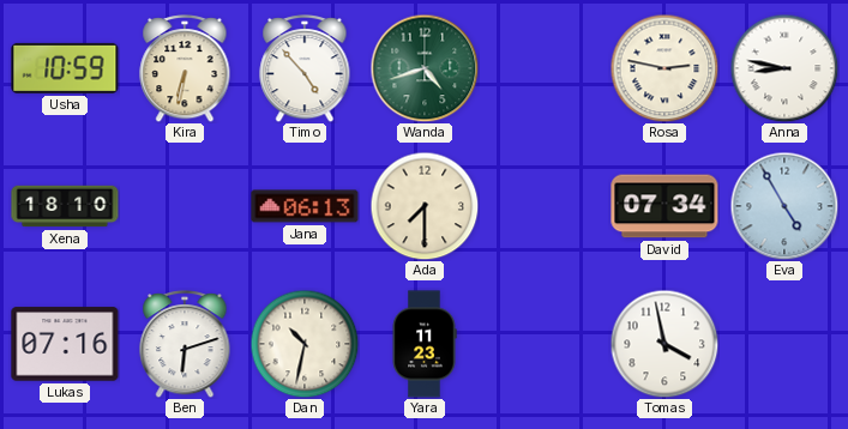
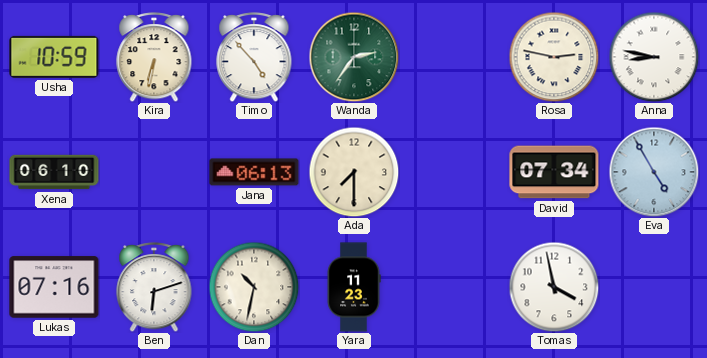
Wanda: 4:42 -> 2:36 (354, 57)
Xena: 18:10 -> 06:10 (54, 172)
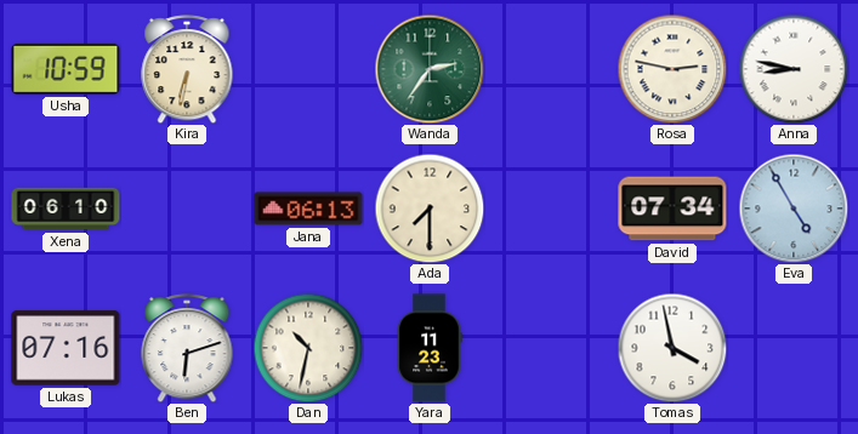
Timo: 4:53 -> none (254, 58)
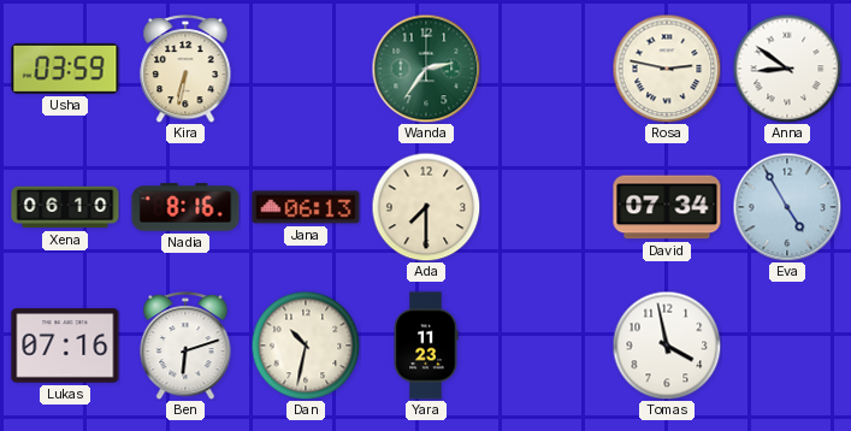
Usha: 10:59 -> 03:59 (65, 69)
Anna: 8:47 -> 8:51 (787, 69)
Nadia: none -> 8:16 (185, 207)
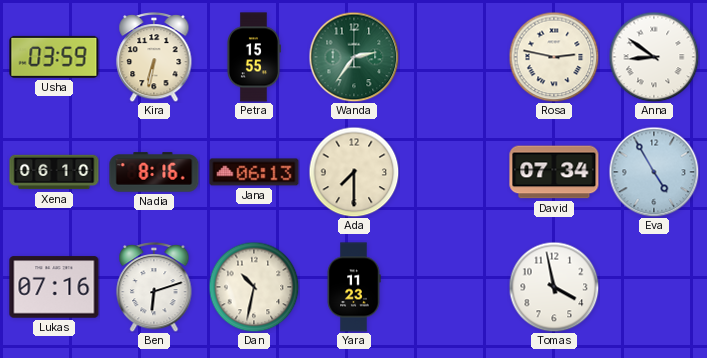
Petra: none -> 15:55 (253, 57)
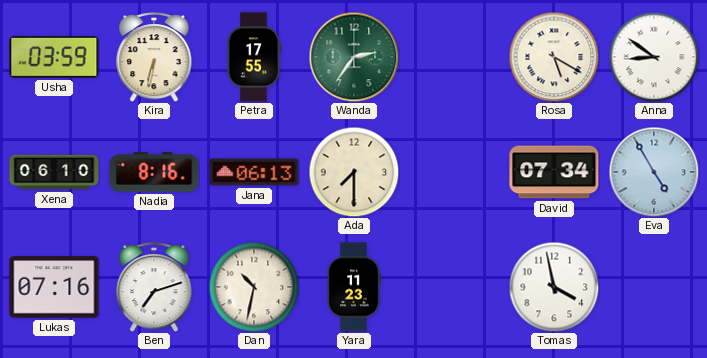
Petra: 15:55 -> 17:55 (253, 57)
Rosa: 2:47 -> 5:20 (554, 57)
Ben: 6:12 -> 7:12 (154, 288)
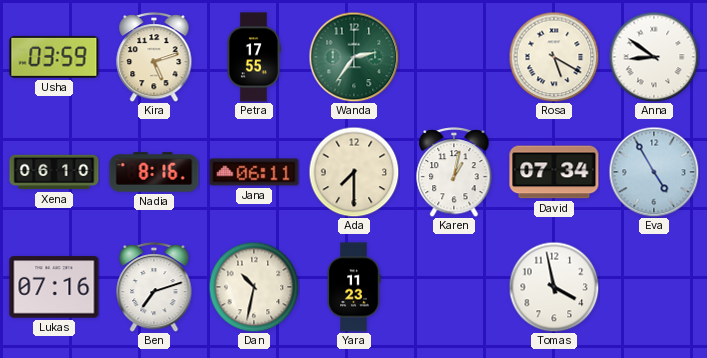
Kira: 6:32 -> 5:12 (154, 58)
Jana: 06:13 -> 06:11 (254, 172)
Karen: none -> 1:02 (454, 173)
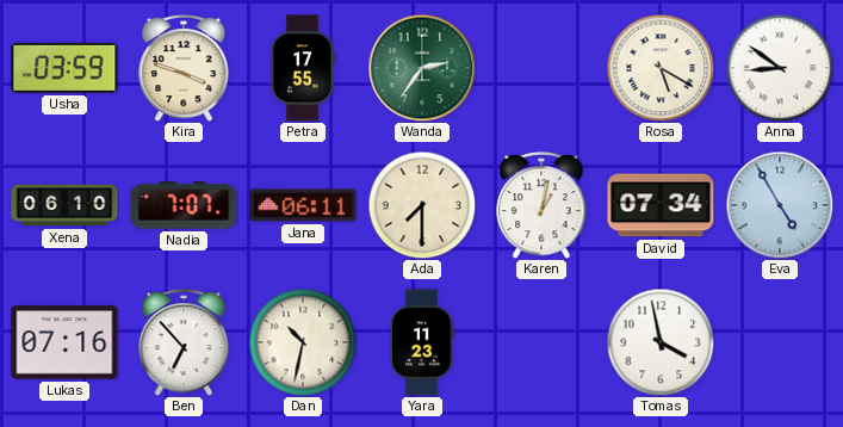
Kira: 5:12 -> 3:48 (184, 69)
Nadia: 8:16 -> 7:07 (184, 205)
Ben: 7:12 -> 6:53 (184, 344)
